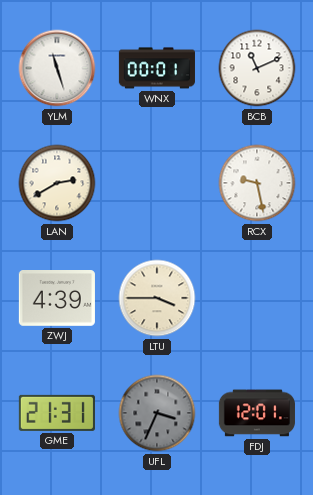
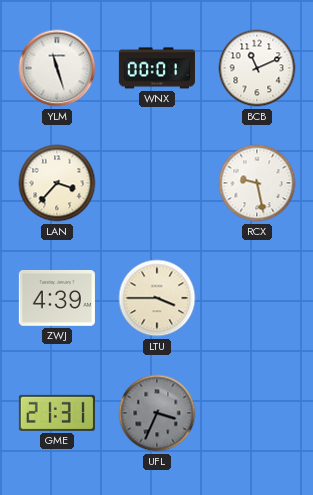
LAN: 2:40 -> 3:37 (57, 183)
FDJ: 12:01 -> none (257, 413)
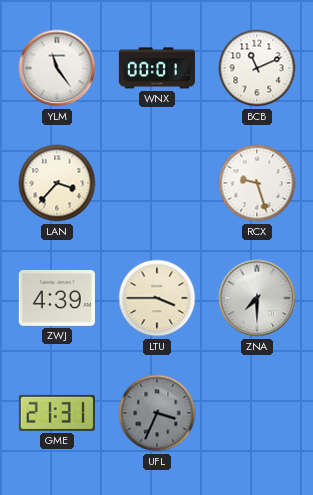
YLM: 11:27 -> 11:24 (57, 68)
RCX: 9:28 -> 9:27 (257, 183)
ZNA: none -> 7:30 (257, 298)
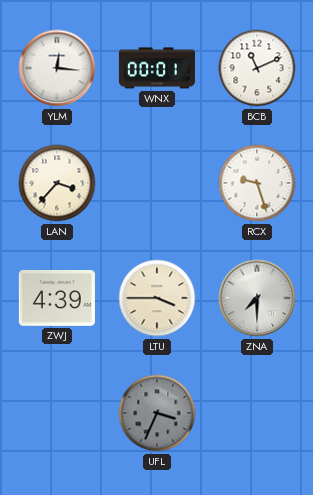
YLM: 11:24 -> 12:16 (57, 68)
GME: 21:31 -> none (57, 413)
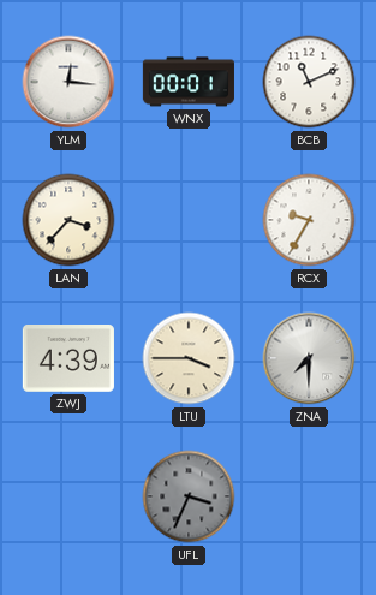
RCX: 9:27 -> 9:35 (309, 220)
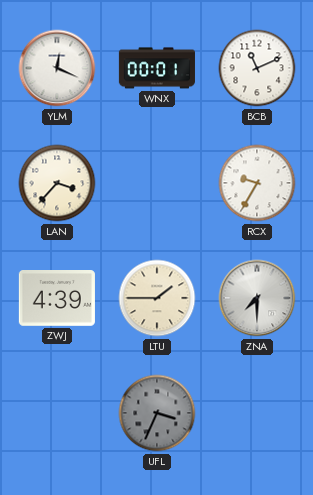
YLM: 12:16 -> 12:19 (57, 68)
LTU: 3:45 -> 1:45 (157, 298)
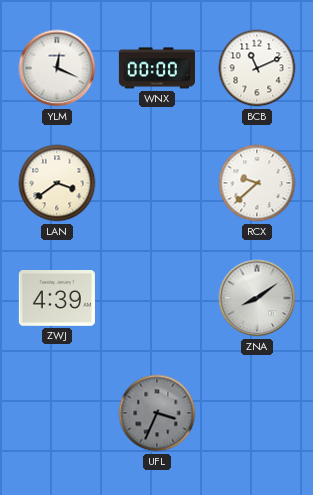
WNX: 00:01 -> 00:00 (157, 68)
LAN: 3:37 -> 3:39 (57, 183)
RCX: 9:35 -> 9:38 (257, 183)
LTU: 1:45 -> none (157, 298)
ZNA: 7:30 -> 8:09 (257, 298)
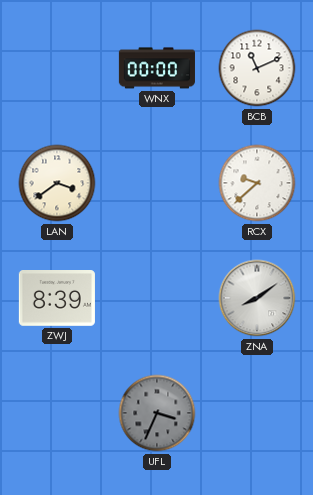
YLM: 12:19 -> none (57, 68)
ZWJ: 4:39 -> 8:39 (57, 299)
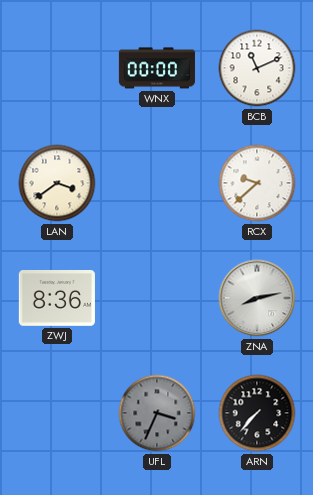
ZWJ: 8:39 -> 8:36 (57, 299)
ZNA: 8:09 -> 8:13 (257, 298)
ARN: none -> 7:37 (257, 413)
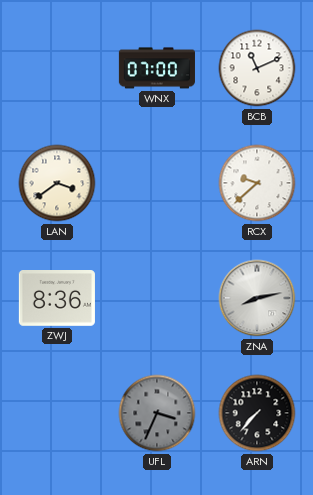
WNX: 00:00 -> 07:00 (157, 68)
